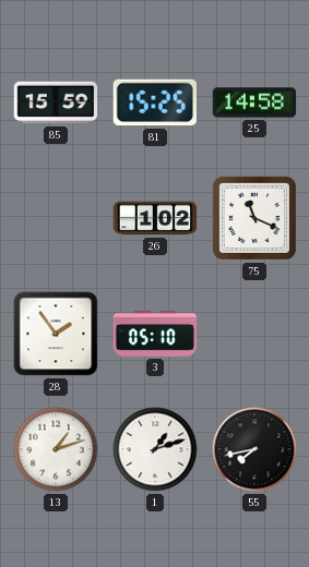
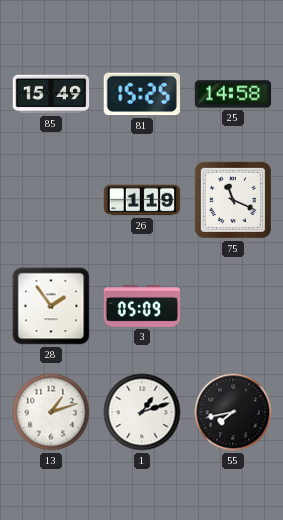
85: 15:59 -> 15:49 (51, 94)
26: 1:02 -> 1:19 (142, 200)
3: 05:10 -> 05:09 (142, 307)
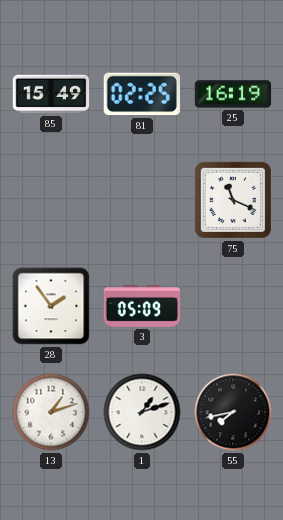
81: 15:25 -> 02:25 (141, 94)
25: 14:58 -> 16:19 (233, 94)
26: 1:19 -> none (142, 200)
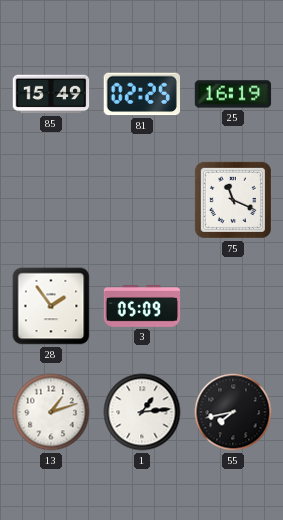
1: 1:12 -> 1:14 (142, 412)
